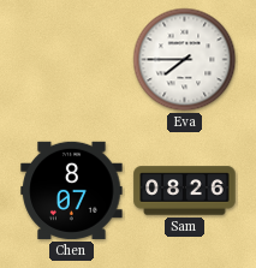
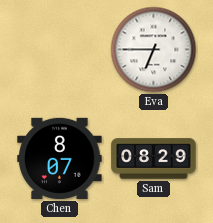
Eva: 7:45 -> 6:45 (154, 50)
Sam: 08:26 -> 08:29 (154, 159)
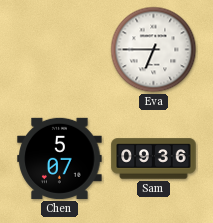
Chen: 8:07 -> 5:07 (60, 158)
Sam: 08:29 -> 09:36 (154, 159)
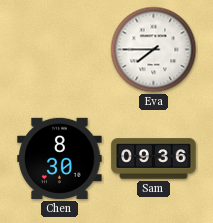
Eva: 6:45 -> 7:45 (154, 50)
Chen: 5:07 -> 8:30 (60, 158)
